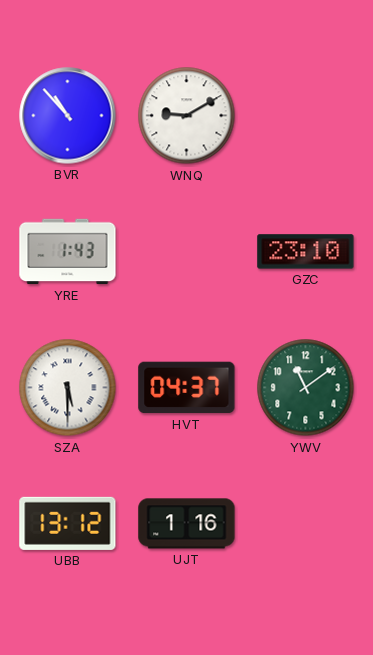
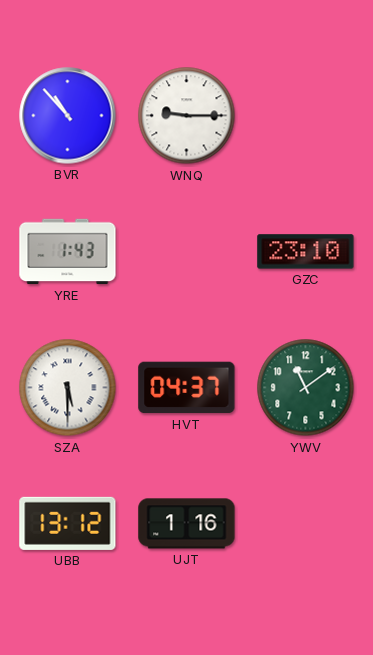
WNQ: 9:10 -> 9:15 (187, 116)
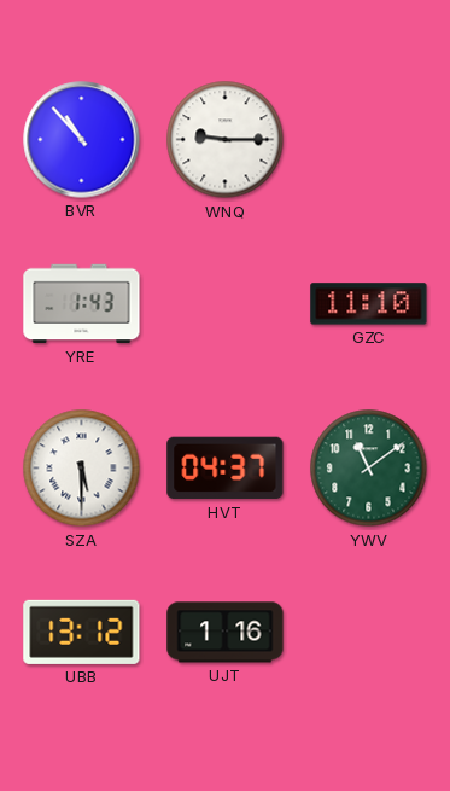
GZC: 23:10 -> 11:10 (369, 304)
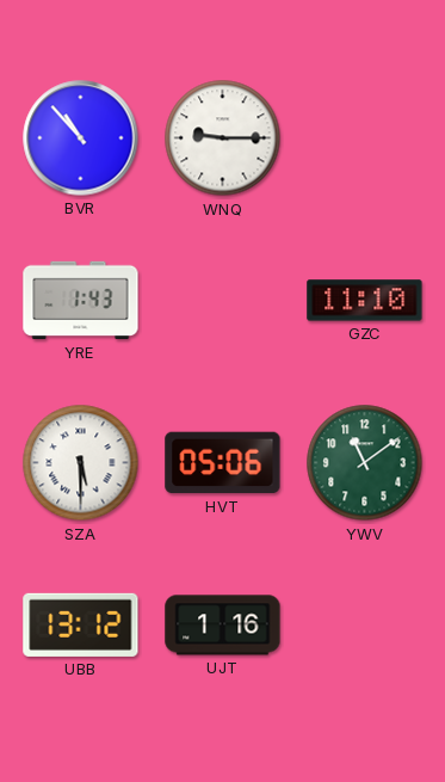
HVT: 04:37 -> 05:06 (223, 463)
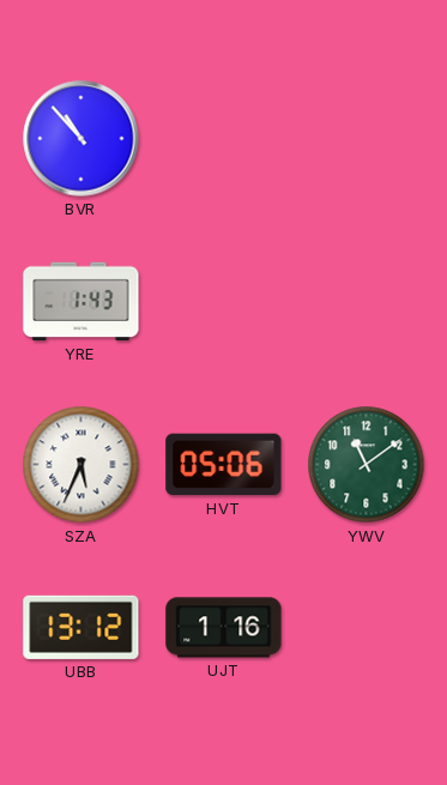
WNQ: 9:15 -> none (223, 138)
GZC: 11:10 -> none (365, 301)
SZA: 5:30 -> 5:34 (81, 465)
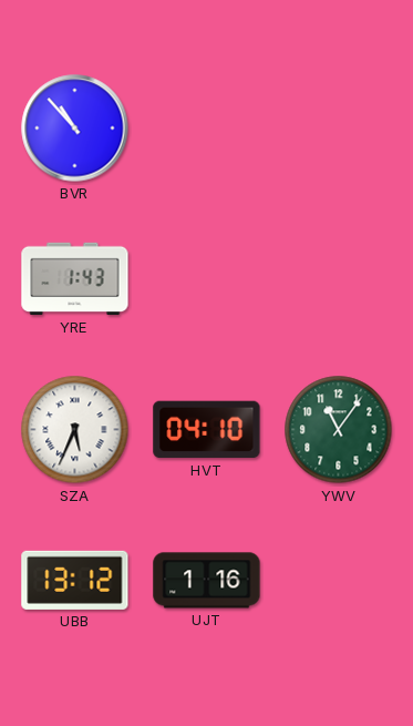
HVT: 05:06 -> 04:10 (207, 430)
YWV: 11:09 -> 11:06 (339, 430)
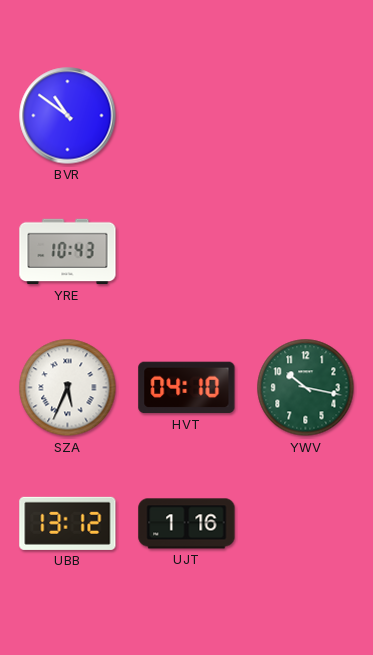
BVR: 10:53 -> 10:51 (68, 116)
YRE: 1:43 -> 10:43 (68, 252)
YWV: 11:06 -> 10:17 (306, 388)
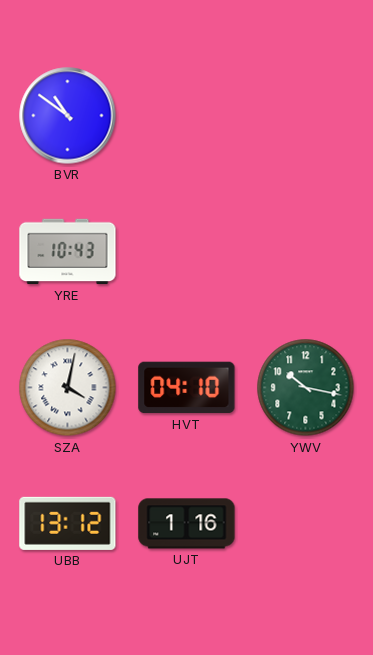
SZA: 5:34 -> 4:02 (68, 388)
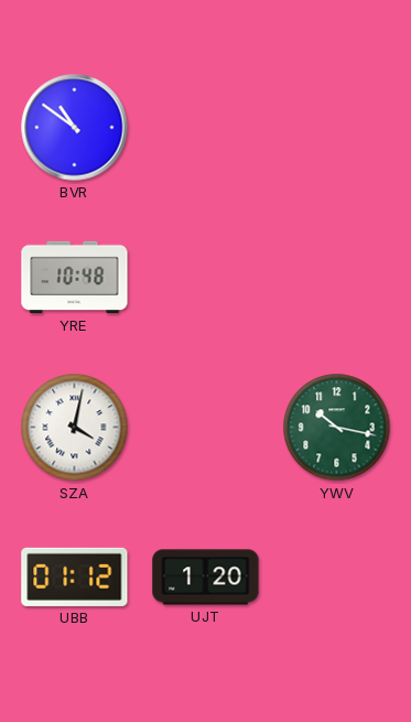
YRE: 10:43 -> 10:48 (75, 278)
HVT: 04:10 -> none (187, 388)
UBB: 13:12 -> 01:12 (75, 576)
UJT: 1:16 -> 1:20 (206, 578)
